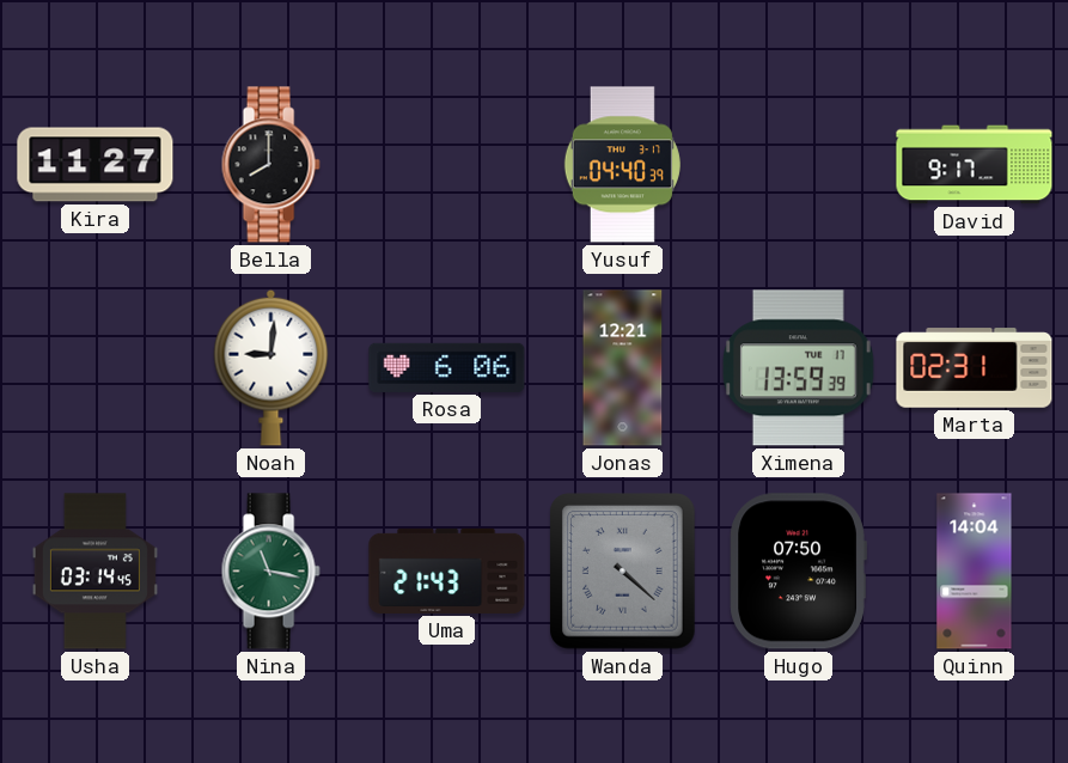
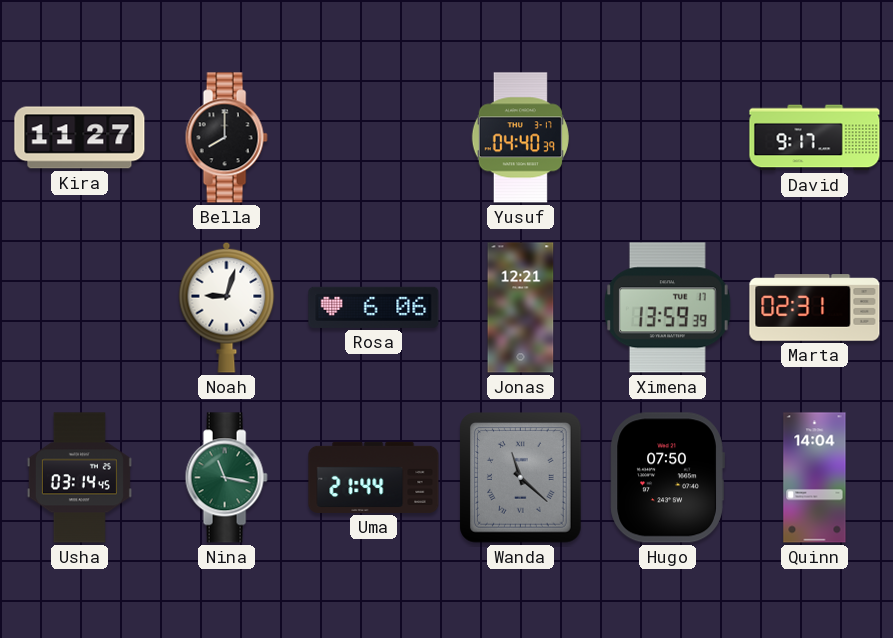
Noah: 9:01 -> 9:03 (227, 307)
Uma: 21:43 -> 21:44 (374, 477)
Wanda: 4:22 -> 11:22 (521, 478)
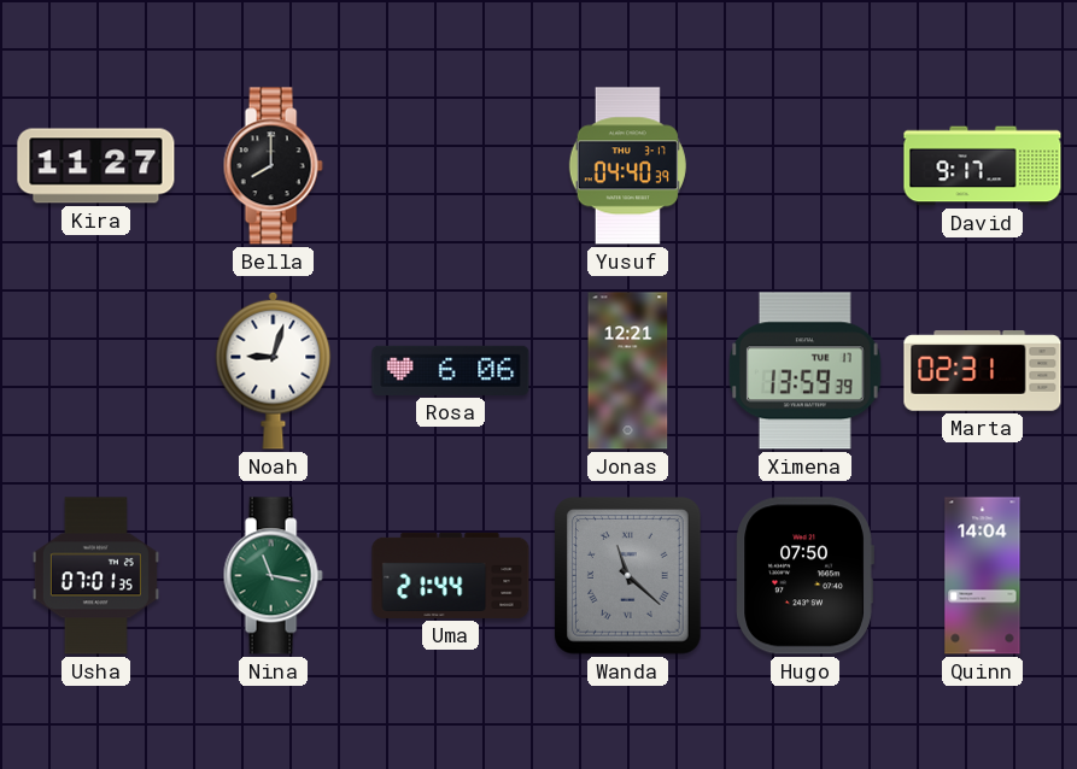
Usha: 03:14 -> 07:01 (95, 576)
